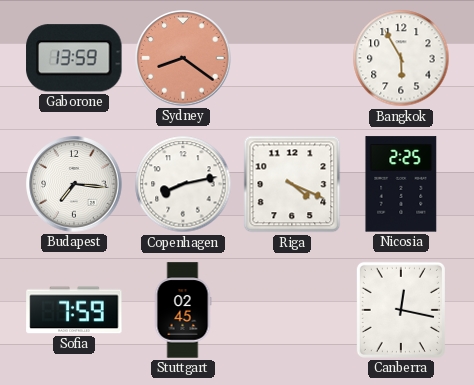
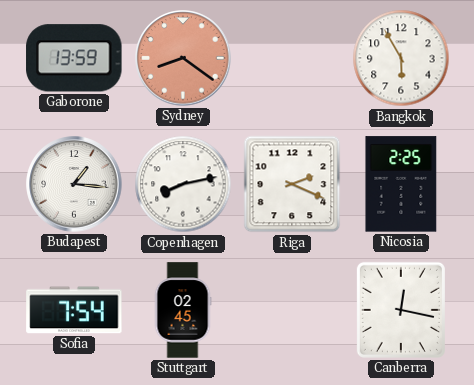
Budapest: 7:16 -> 1:16 (74, 184)
Riga: 4:19 -> 2:19 (292, 184)
Sofia: 7:59 -> 7:54 (74, 310)
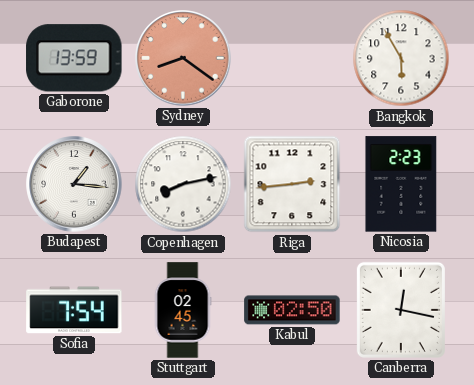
Riga: 2:19 -> 2:44 (292, 184)
Nicosia: 2:25 -> 2:23 (401, 184)
Kabul: none -> 02:50 (292, 310)
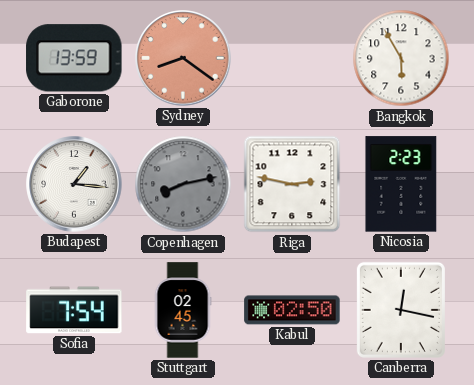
Copenhagen dial: white -> grey (183, 184)
Riga: 2:44 -> 2:47 (292, 184)
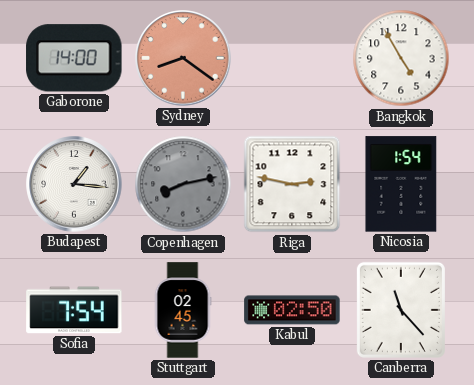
Gaborone: 13:59 -> 14:00 (74, 58)
Bangkok: 5:55 -> 4:55 (401, 58)
Nicosia: 2:23 -> 1:54 (401, 184)
Canberra: 12:17 -> 11:23 (401, 310)
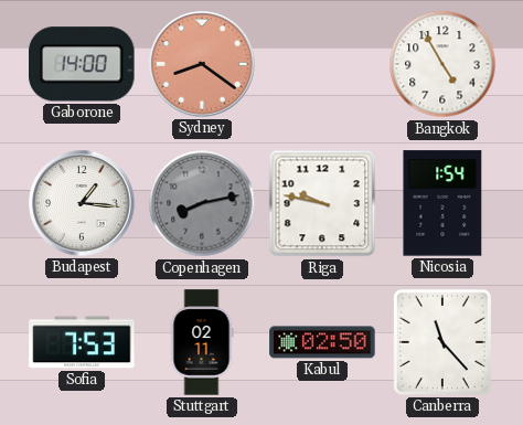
Riga: 2:47 -> 9:47 (322, 203)
Sofia: 7:54 -> 7:53 (82, 342)
Stuttgart: 02:45 -> 02:11 (202, 342)
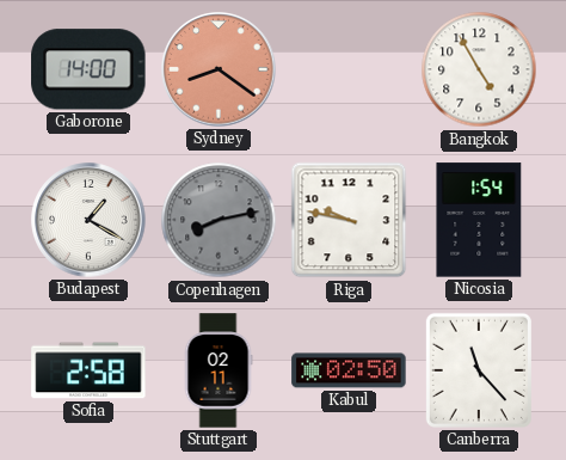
Budapest: 1:16 -> 1:20 (88, 220)
Sofia: 7:53 -> 2:58 (88, 370)
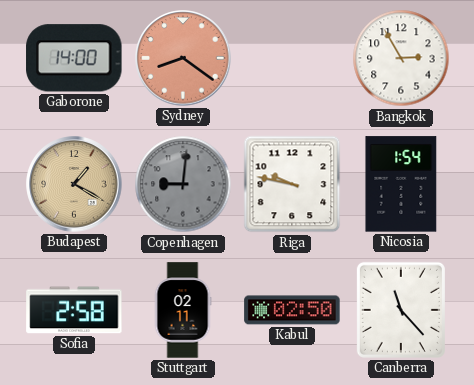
Bangkok: 4:55 -> 2:55 (401, 58)
Budapest dial: white -> champagne (74, 184)
Copenhagen: 8:13 -> 9:01 (183, 184)
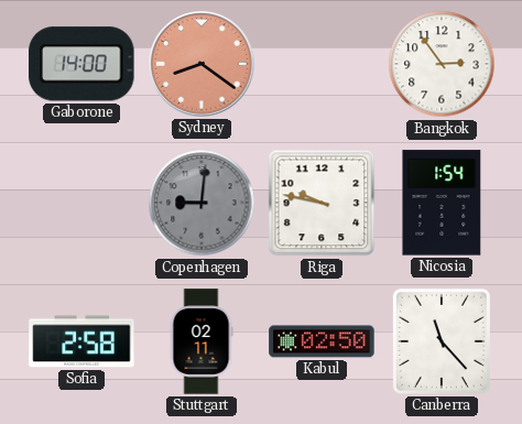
Bangkok: 2:55 -> 2:54 (442, 64)
Budapest: 1:20 -> none (74, 184)
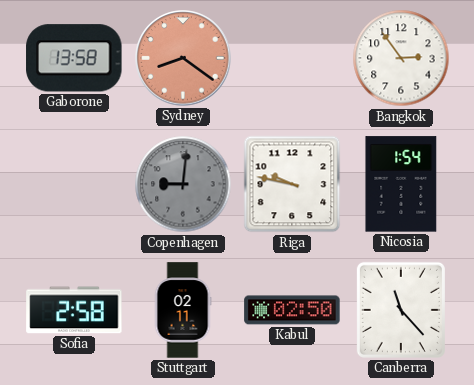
Gaborone: 14:00 -> 13:58 (74, 58)
